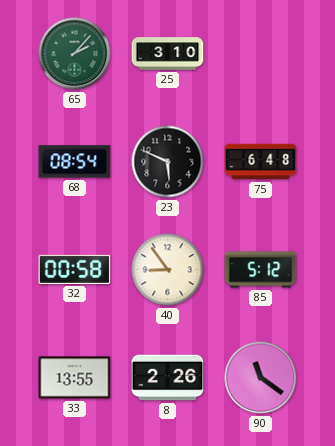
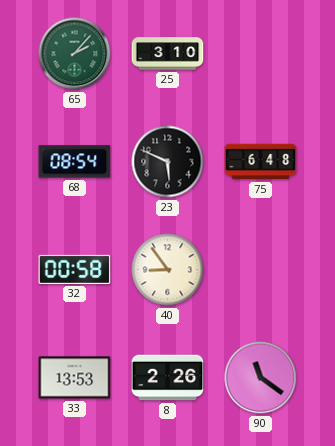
85: 5:12 -> none (261, 270)
33: 13:55 -> 13:53 (75, 378)
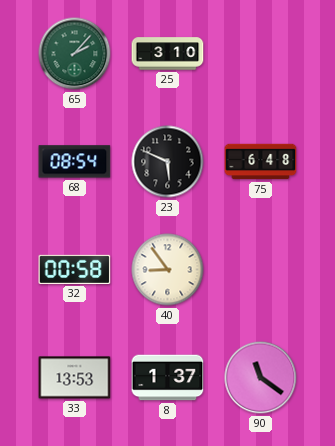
8: 2:26 -> 1:37 (168, 378)
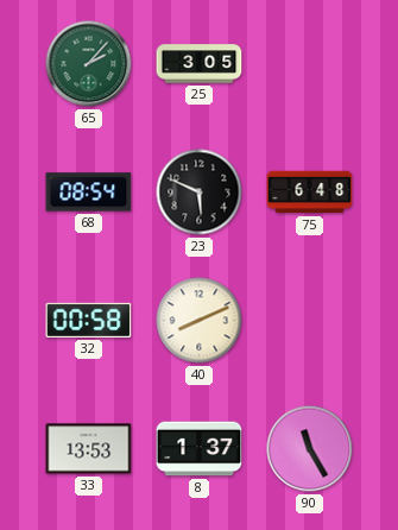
25: 3:10 -> 3:05 (200, 64)
40: 8:54 -> 8:11 (200, 321)
90: 11:21 -> 11:25 (310, 449)
